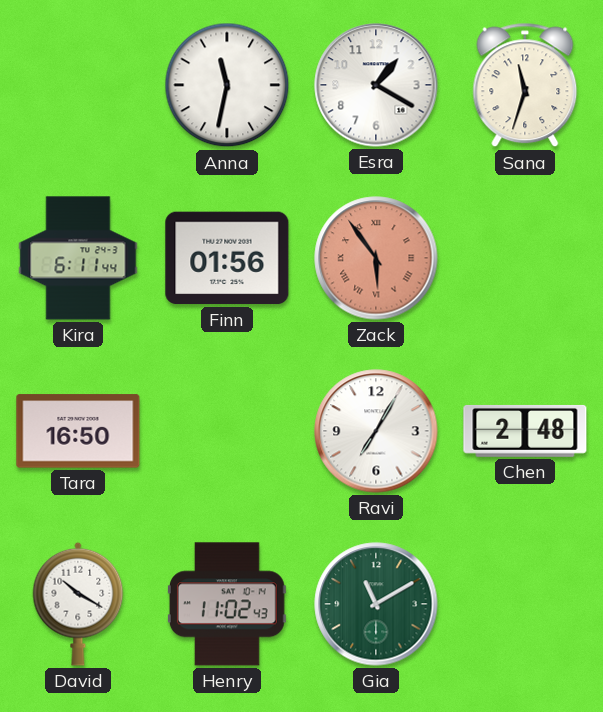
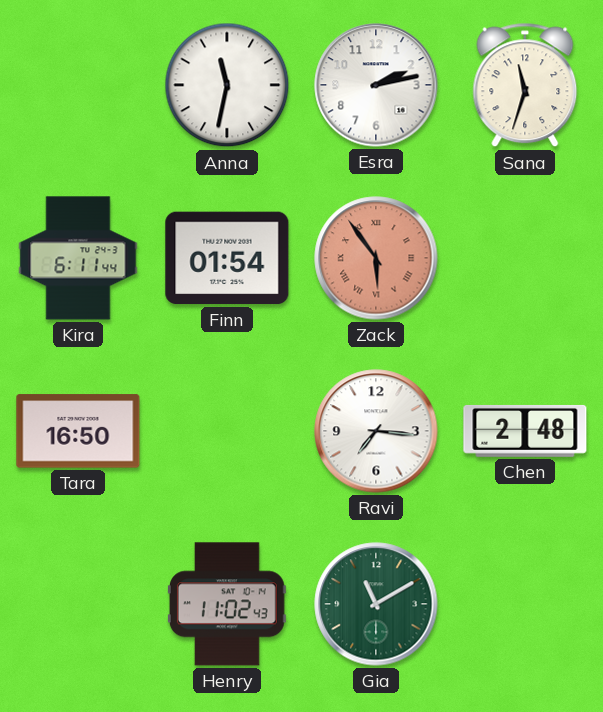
Esra: 1:20 -> 2:13 (376, 85)
Finn: 01:56 -> 01:54 (227, 258)
Ravi: 7:05 -> 7:16 (376, 431)
David: 10:20 -> none (78, 604)
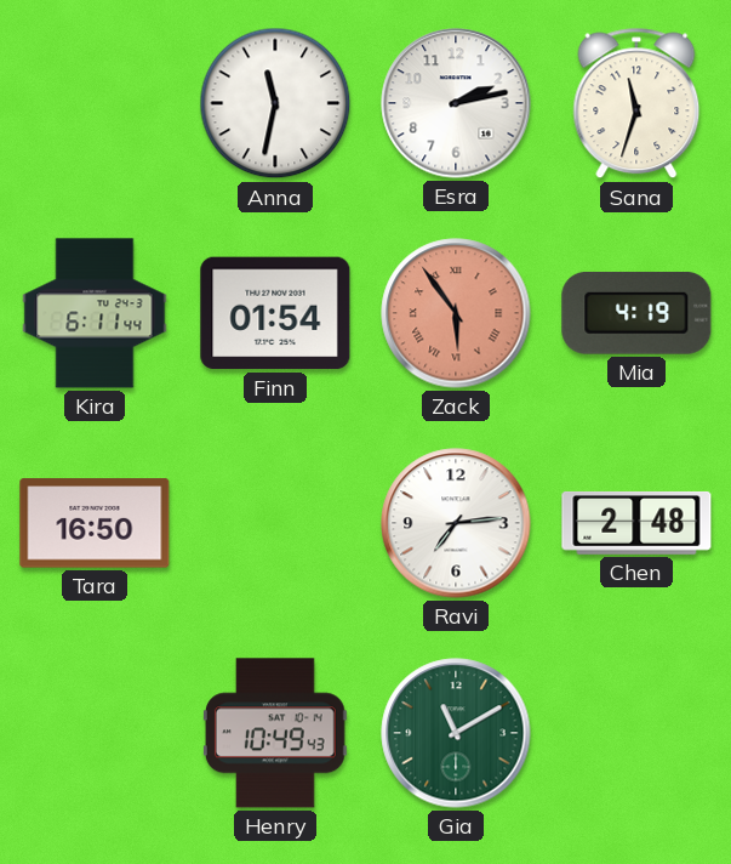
Mia: none -> 4:19 (636, 313)
Ravi: 7:16 -> 7:14 (456, 523)
Henry: 11:02 -> 10:49 (275, 733)
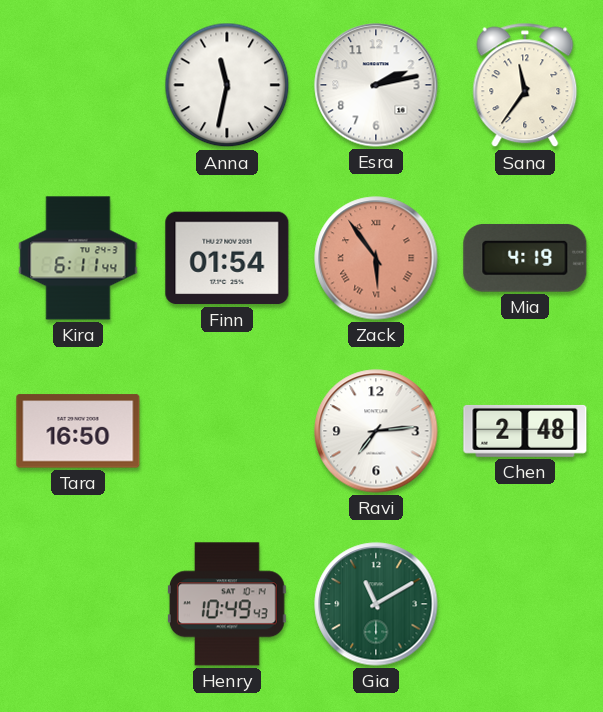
Sana: 11:33 -> 11:36 (525, 85)
